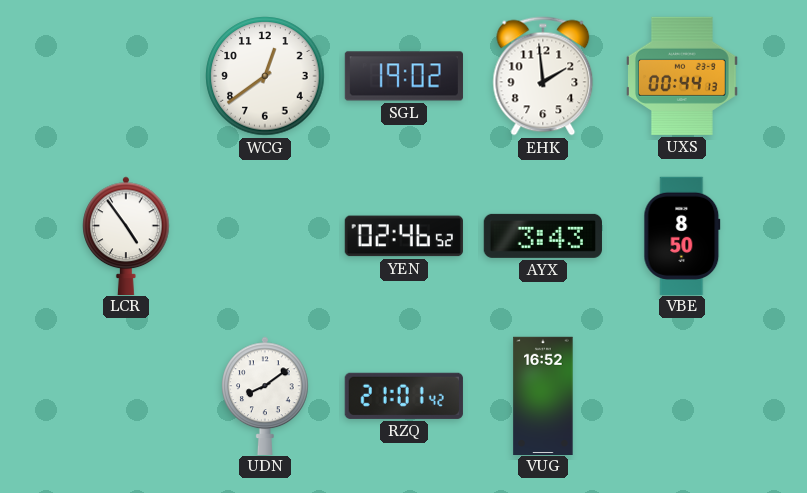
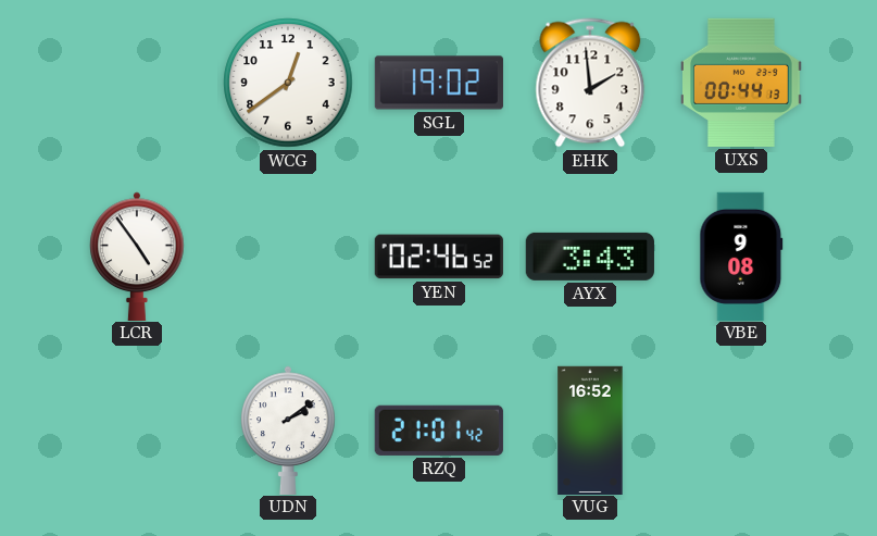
VBE: 8:50 -> 9:08 (741, 255)
UDN: 8:09 -> 2:09 (288, 429)
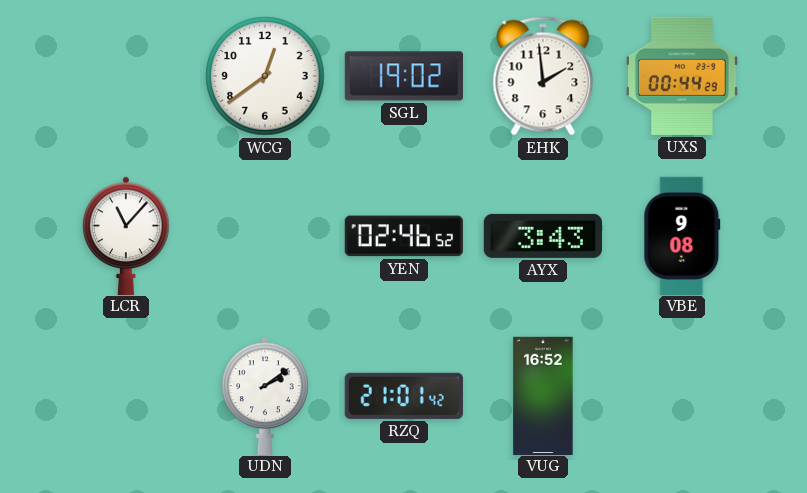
UXS: 00:44:13 -> 00:44:29 (683, 76)
LCR: 4:54 -> 11:07 (126, 235)
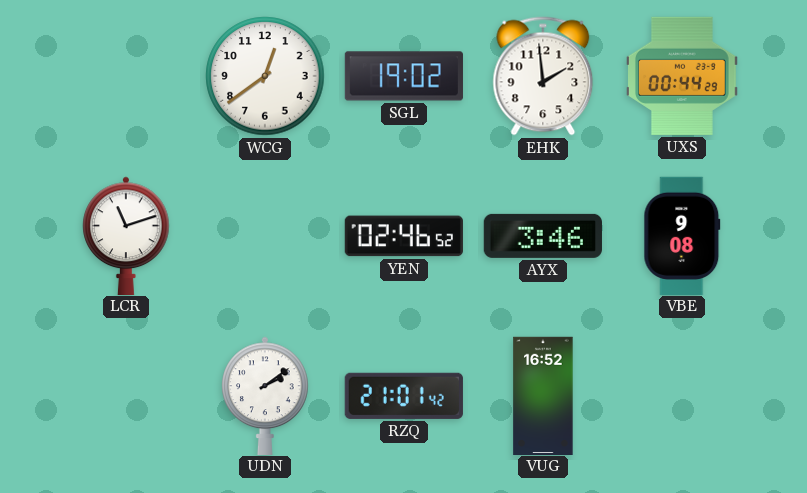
LCR: 11:07 -> 11:12 (126, 235)
AYX: 3:43 -> 3:46 (543, 236)
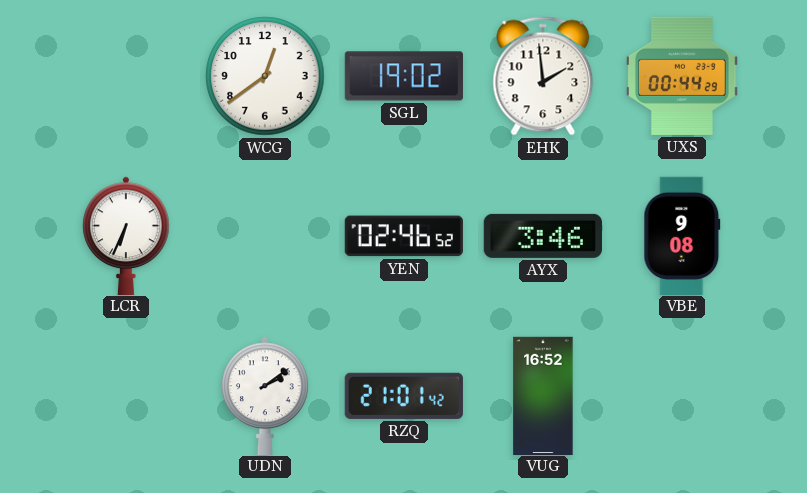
LCR: 11:12 -> 6:34 (126, 235)
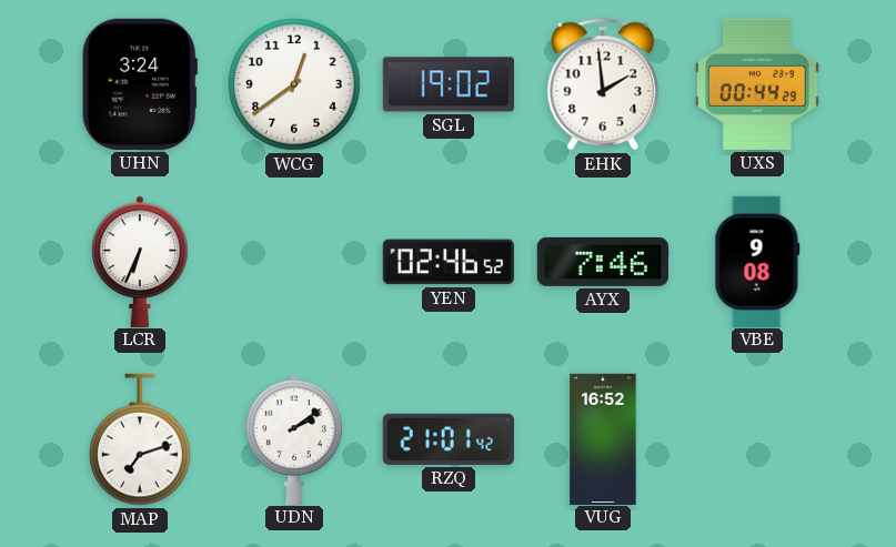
UHN: none -> 3:24 (140, 84)
AYX: 3:46 -> 7:46 (603, 262)
MAP: none -> 7:12 (140, 439)
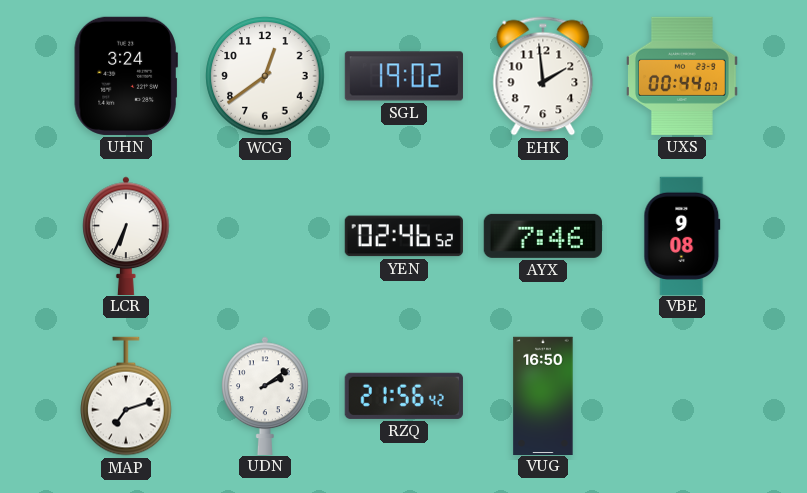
UXS: 00:44:29 -> 00:44:07 (683, 76)
RZQ: 21:01 -> 21:56 (404, 396)
VUG: 16:52 -> 16:50 (543, 395)
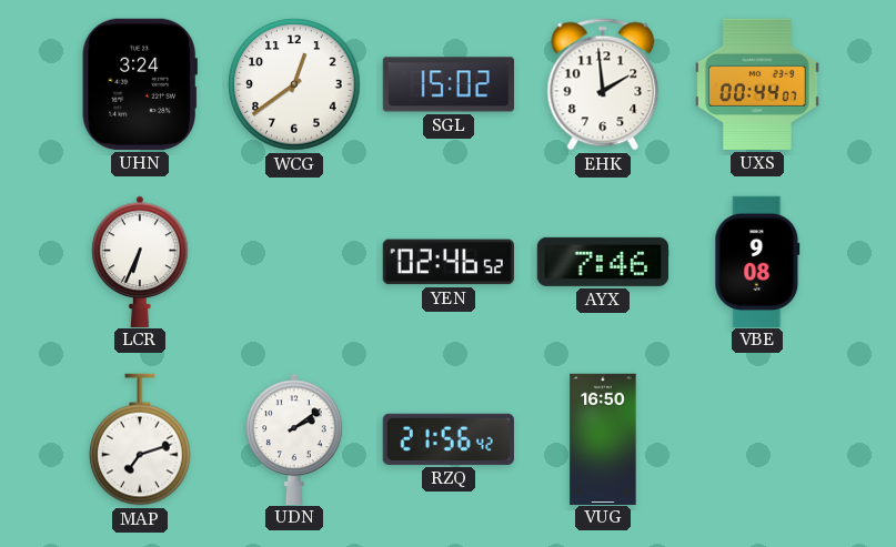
SGL: 19:02 -> 15:02 (447, 84)
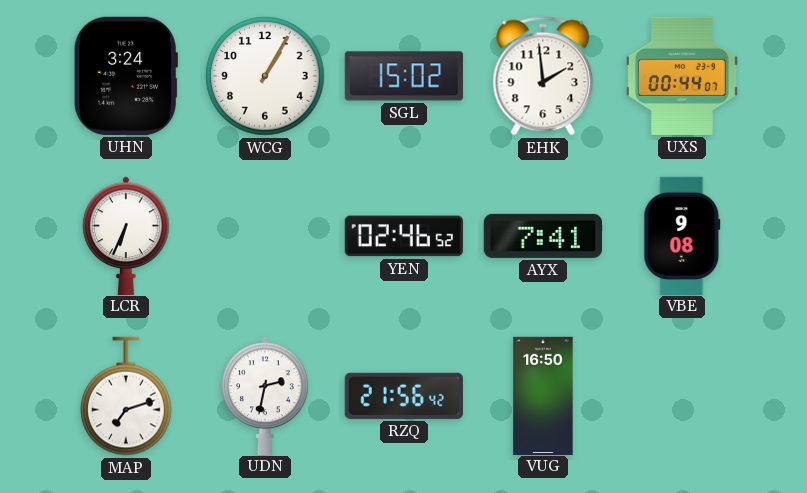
WCG: 12:39 -> 1:05 (265, 76)
AYX: 7:46 -> 7:41 (543, 236)
UDN: 2:09 -> 2:32 (265, 395)
